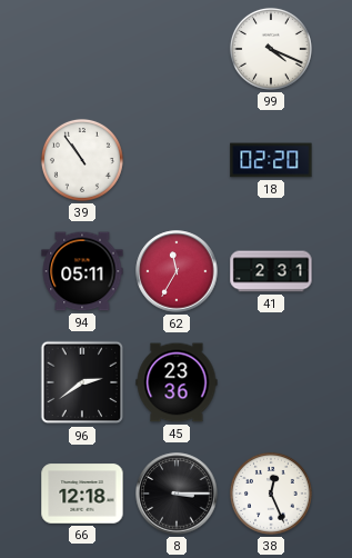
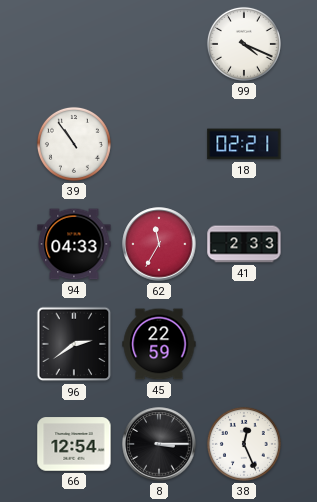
18: 02:20 -> 02:21 (244, 144)
94: 05:11 -> 04:33 (74, 244)
41: 2:31 -> 2:33 (244, 244)
45: 23:36 -> 22:59 (159, 344)
66: 12:18 -> 12:54 (74, 444)
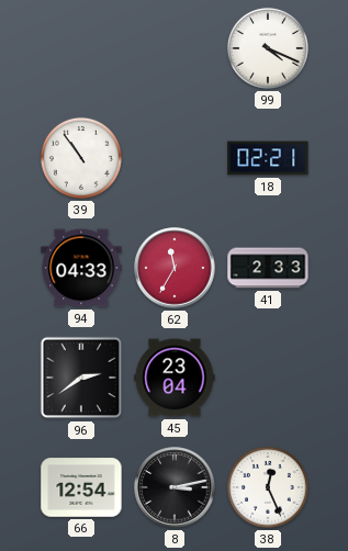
45: 22:59 -> 23:04 (175, 378)
8: 3:15 -> 3:13 (175, 487)
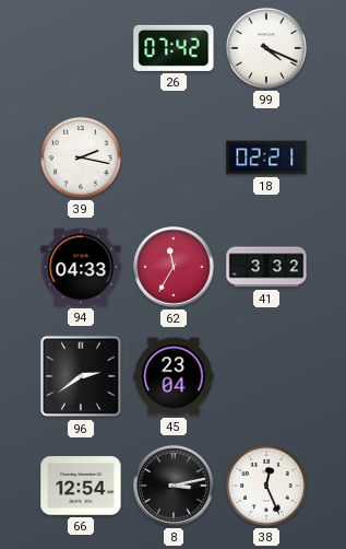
26: none -> 07:42 (174, 48)
39: 10:54 -> 2:17 (81, 157)
41: 2:33 -> 3:32 (266, 267)
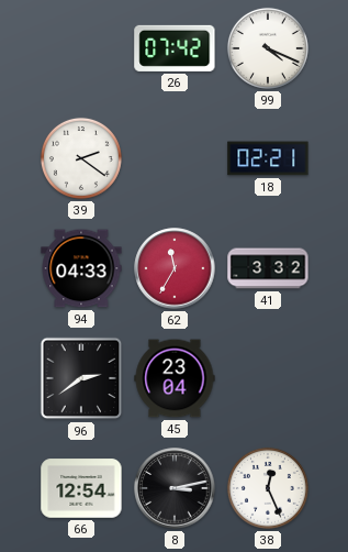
39: 2:17 -> 2:21 (81, 158)
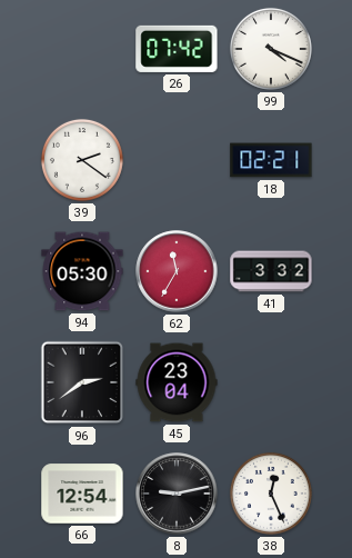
94: 04:33 -> 05:30 (82, 271)
8: 3:13 -> 9:13 (177, 494)
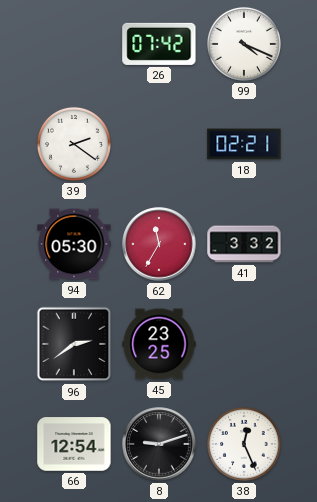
45: 23:04 -> 23:25 (159, 344)
8: 9:13 -> 9:12 (159, 444)
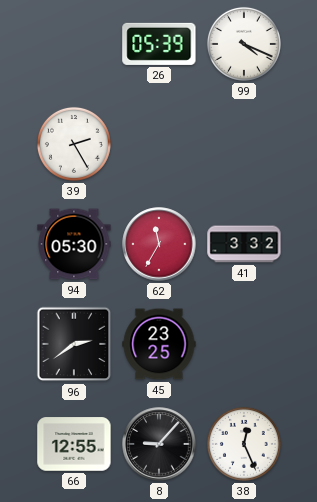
26: 07:42 -> 05:39 (159, 44)
39: 2:21 -> 2:25 (74, 144)
18: 02:21 -> none (244, 144)
66: 12:54 -> 12:55 (74, 444)
8: 9:12 -> 9:07 (159, 444)
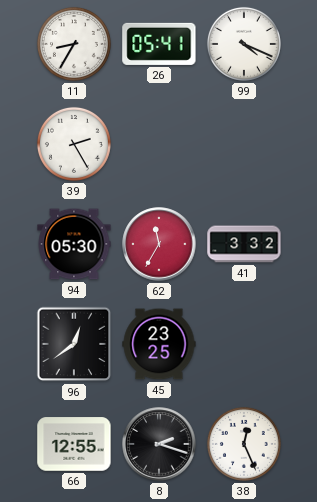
11: none -> 8:35 (74, 44)
26: 05:39 -> 05:41 (159, 44)
96: 2:39 -> 12:39 (74, 344)
8: 9:07 -> 2:18 (159, 444)
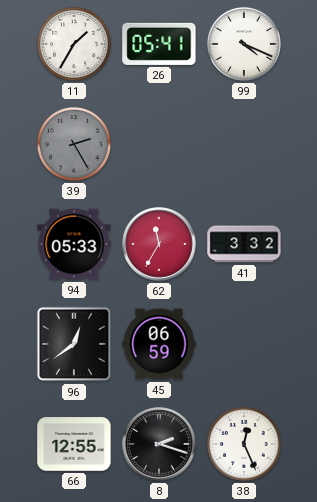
11: 8:35 -> 1:35 (74, 44)
39 dial: white -> grey (74, 144)
94: 05:30 -> 05:33 (74, 244)
45: 23:25 -> 06:59 (159, 344)
